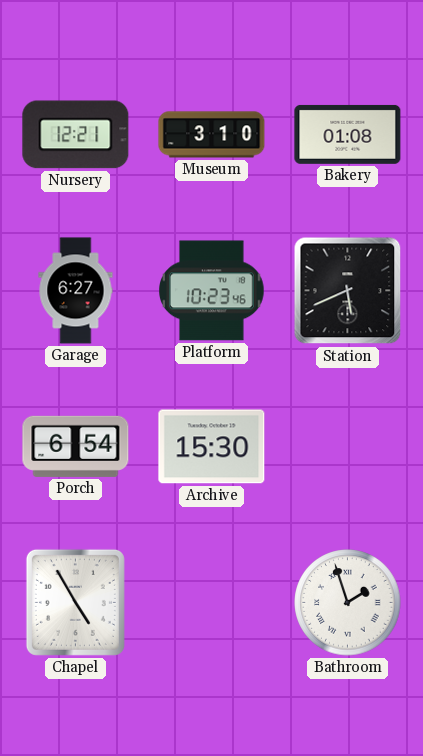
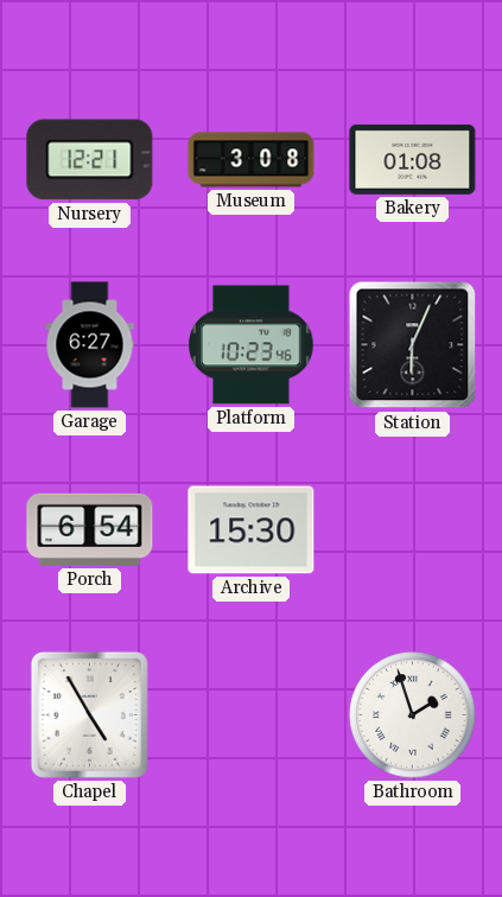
Museum: 3:10 -> 3:08 (252, 160)
Station: 5:41 -> 6:04 (413, 345)
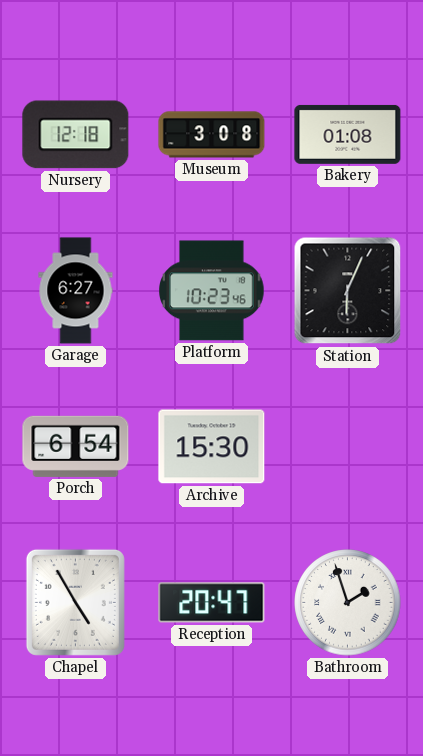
Nursery: 12:21 -> 12:18 (76, 135)
Reception: none -> 20:47 (212, 603)
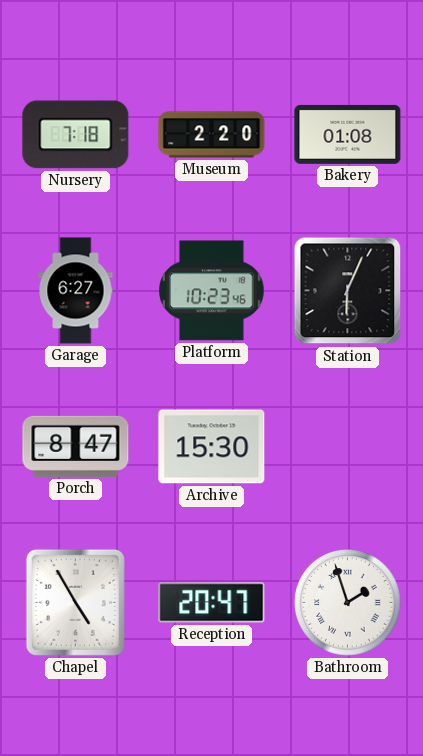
Nursery: 12:18 -> 7:18 (76, 135)
Museum: 3:08 -> 2:20 (212, 135)
Porch: 6:54 -> 8:47 (76, 446)
